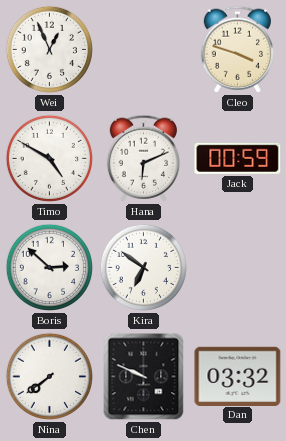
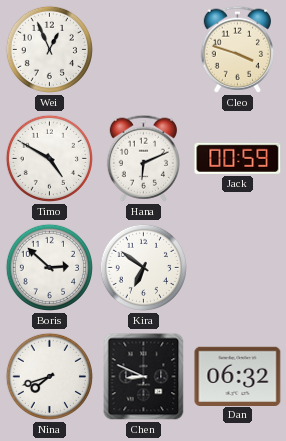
Nina: 7:39 -> 7:42 (49, 376)
Chen: 9:49 -> 8:49 (144, 377)
Dan: 03:32 -> 06:32 (238, 376)
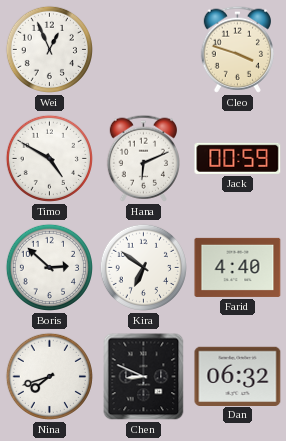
Farid: none -> 4:40 (238, 267)
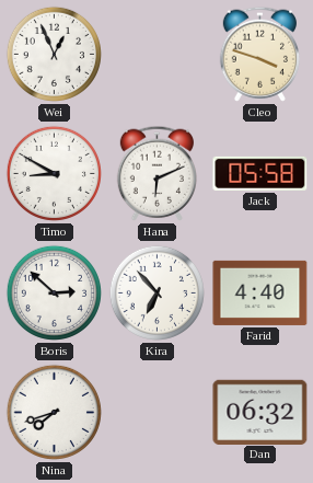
Timo: 4:50 -> 8:50 (54, 173)
Jack: 00:59 -> 05:58 (260, 173)
Kira: 6:51 -> 6:53 (156, 292)
Chen: 8:49 -> none (144, 377)
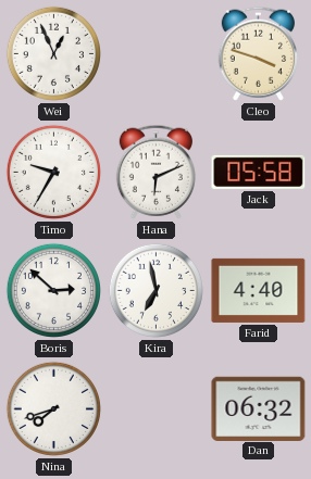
Timo: 8:50 -> 9:35 (53, 172)
Kira: 6:53 -> 6:58 (155, 290)
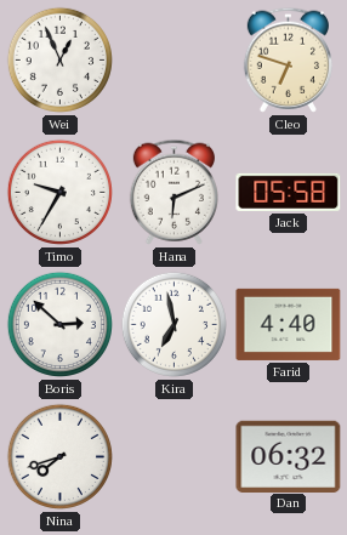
Cleo: 3:48 -> 6:48 (288, 59)
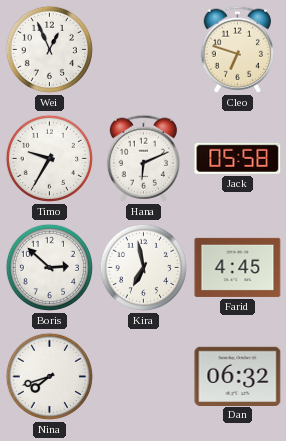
Farid: 4:40 -> 4:45 (238, 267)
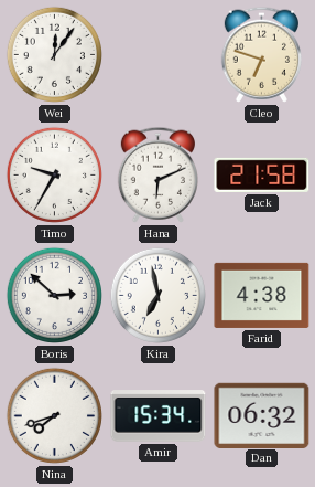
Wei: 12:56 -> 12:06 (54, 54)
Jack: 05:58 -> 21:58 (262, 174)
Farid: 4:45 -> 4:38 (262, 295)
Amir: none -> 15:34 (159, 416)
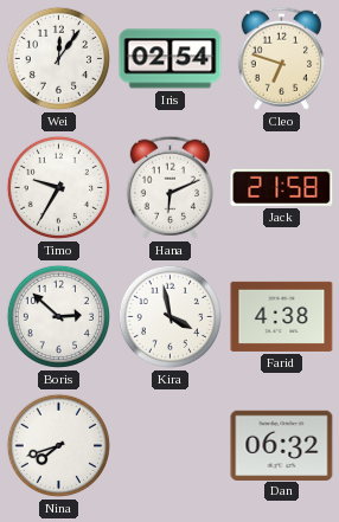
Iris: none -> 02:54 (171, 59)
Kira: 6:58 -> 3:58 (170, 316)
Amir: 15:34 -> none (159, 416)
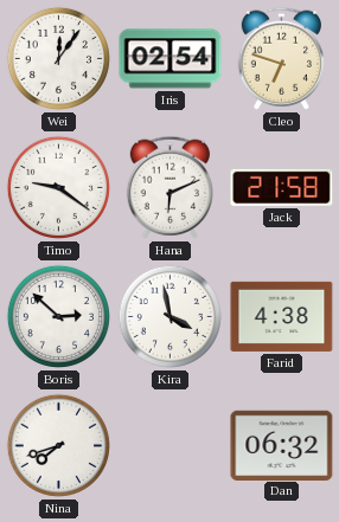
Timo: 9:35 -> 9:21 (58, 187)
